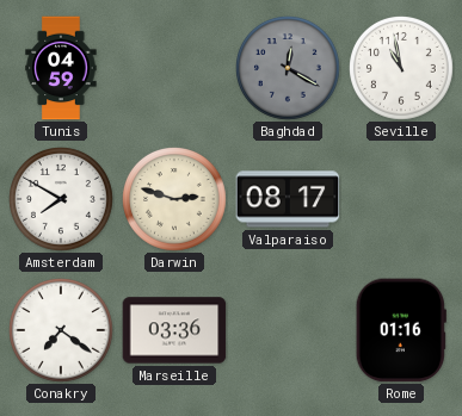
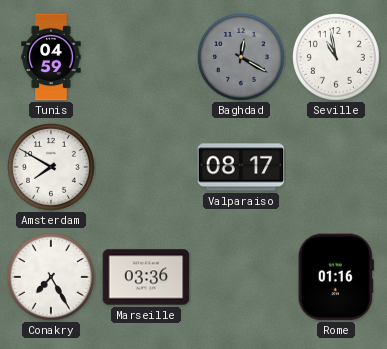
Darwin: 2:48 -> none (175, 200)
Conakry: 7:21 -> 7:25 (52, 278)
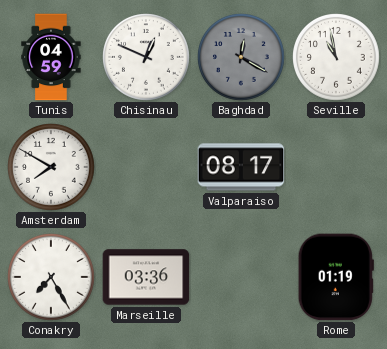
Chisinau: none -> 12:49 (147, 58)
Rome: 01:16 -> 01:19 (336, 277)
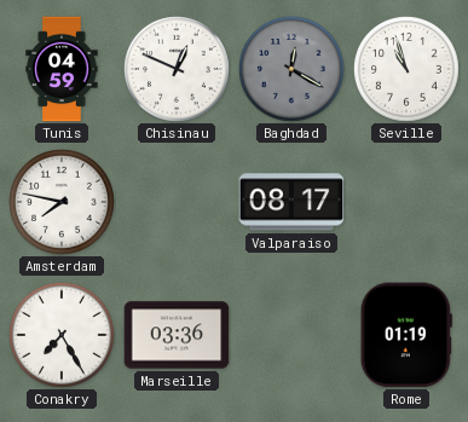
Seville: 10:58 -> 10:57 (408, 70)
Amsterdam: 7:50 -> 7:47 (63, 203)
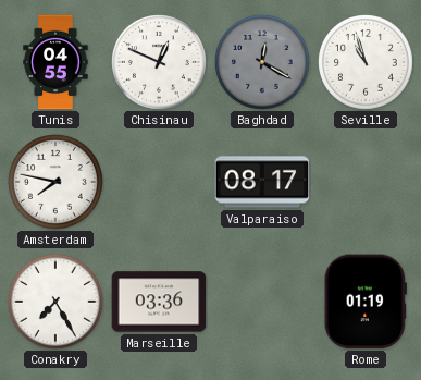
Tunis: 04:59 -> 04:55 (55, 62)
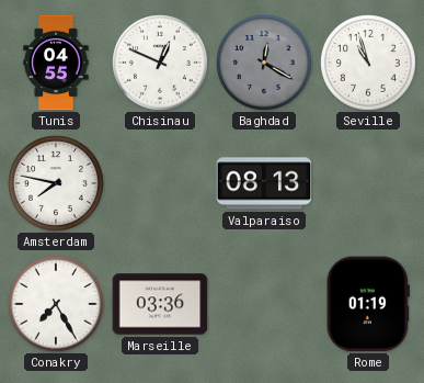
Valparaiso: 08:17 -> 08:13 (264, 183)
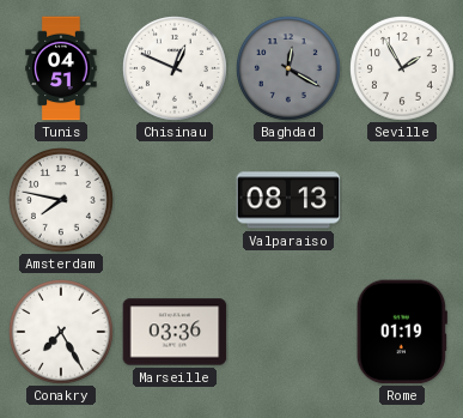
Tunis: 04:55 -> 04:51 (61, 68)
Seville: 10:57 -> 1:55 (403, 69)
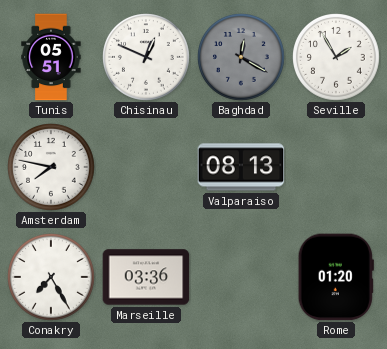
Tunis: 04:51 -> 05:51 (51, 57)
Rome: 01:19 -> 01:20 (336, 277)
